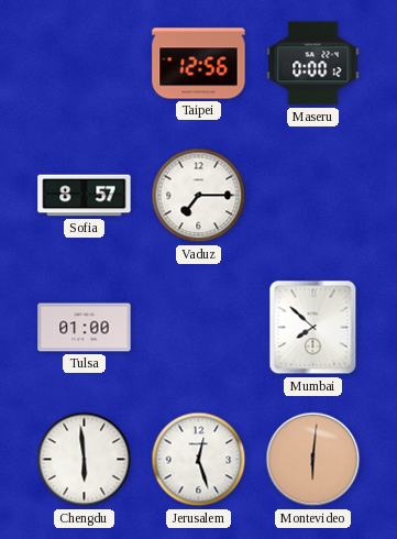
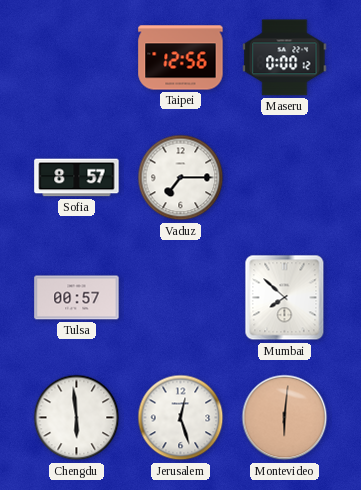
Tulsa: 01:00 -> 00:57 (77, 298)
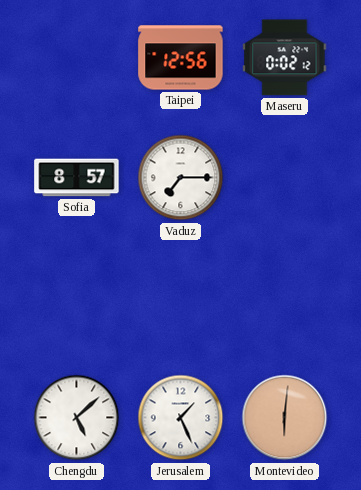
Maseru: 0:00 -> 0:02 (285, 58)
Tulsa: 00:57 -> none (77, 298)
Mumbai: 7:52 -> none (285, 298)
Chengdu: 5:59 -> 5:08 (77, 418)
Jerusalem: 12:27 -> 1:26 (181, 418)
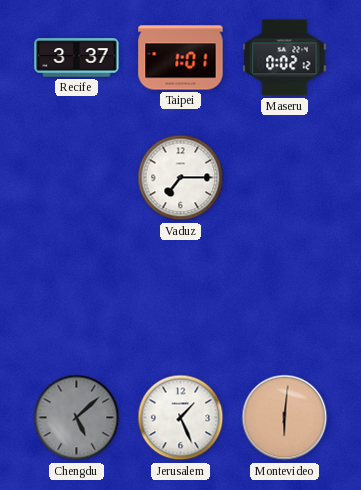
Recife: none -> 3:37 (77, 58)
Taipei: 12:56 -> 1:01 (181, 58)
Sofia: 8:57 -> none (77, 178)
Chengdu dial: white -> grey (77, 418)
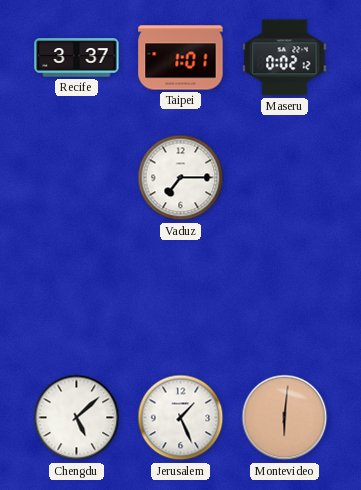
Chengdu dial: grey -> white (77, 418)
